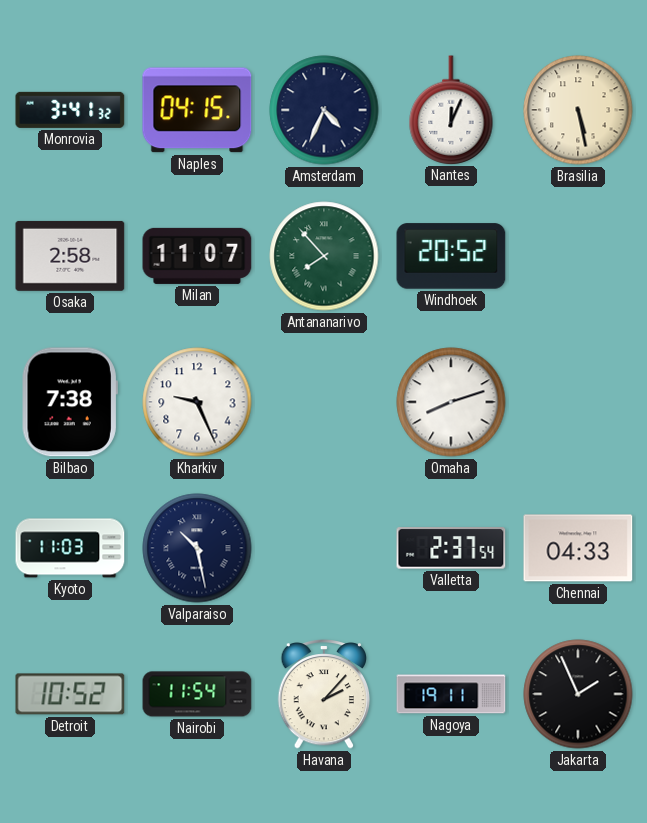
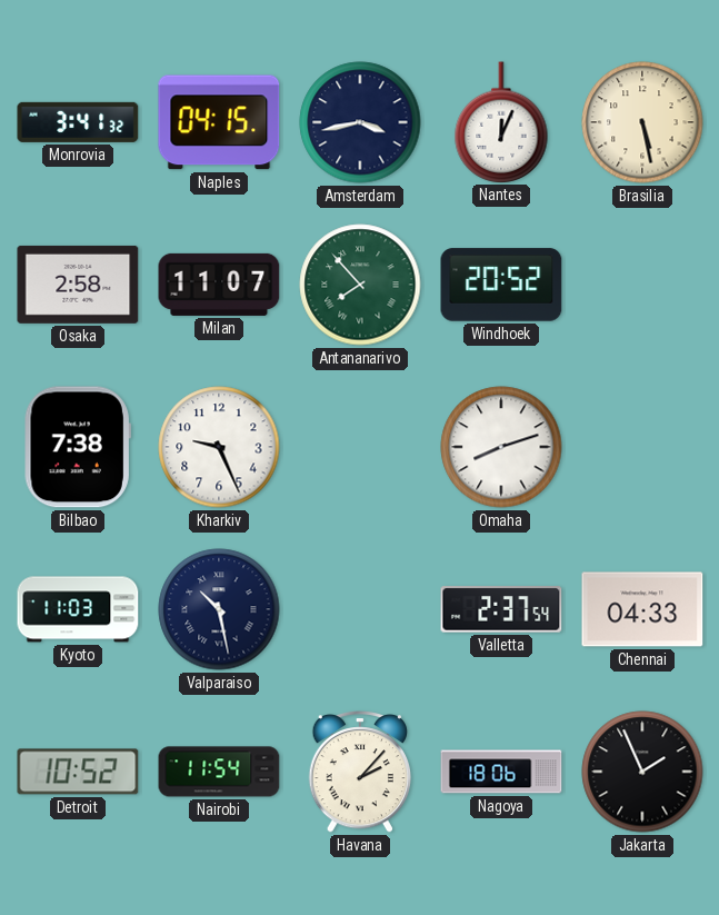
Amsterdam: 4:34 -> 3:43 (360, 122)
Nagoya: 19:11 -> 18:06 (501, 772)
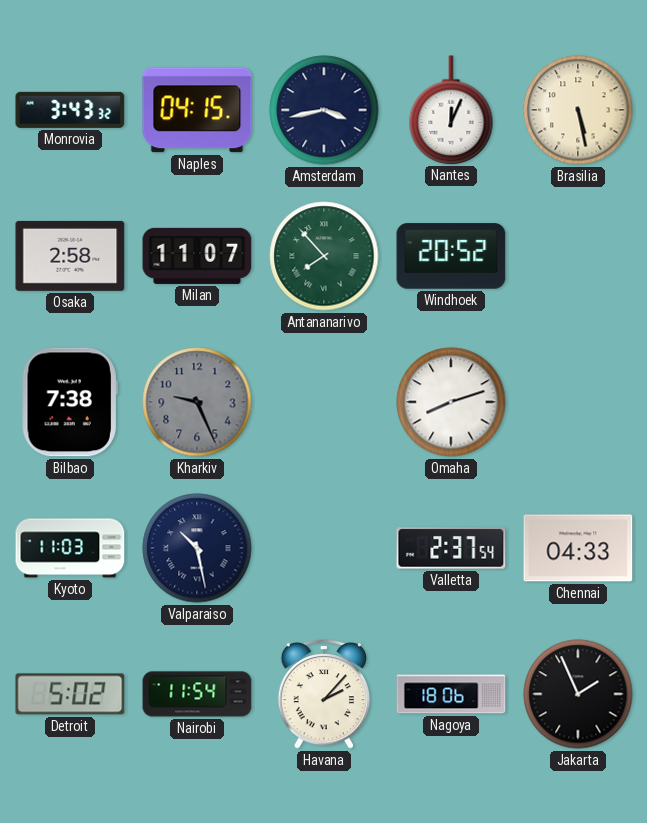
Monrovia: 3:41 -> 3:43 (70, 110)
Kharkiv dial: white -> grey (197, 402)
Detroit: 10:52 -> 5:02 (70, 694)
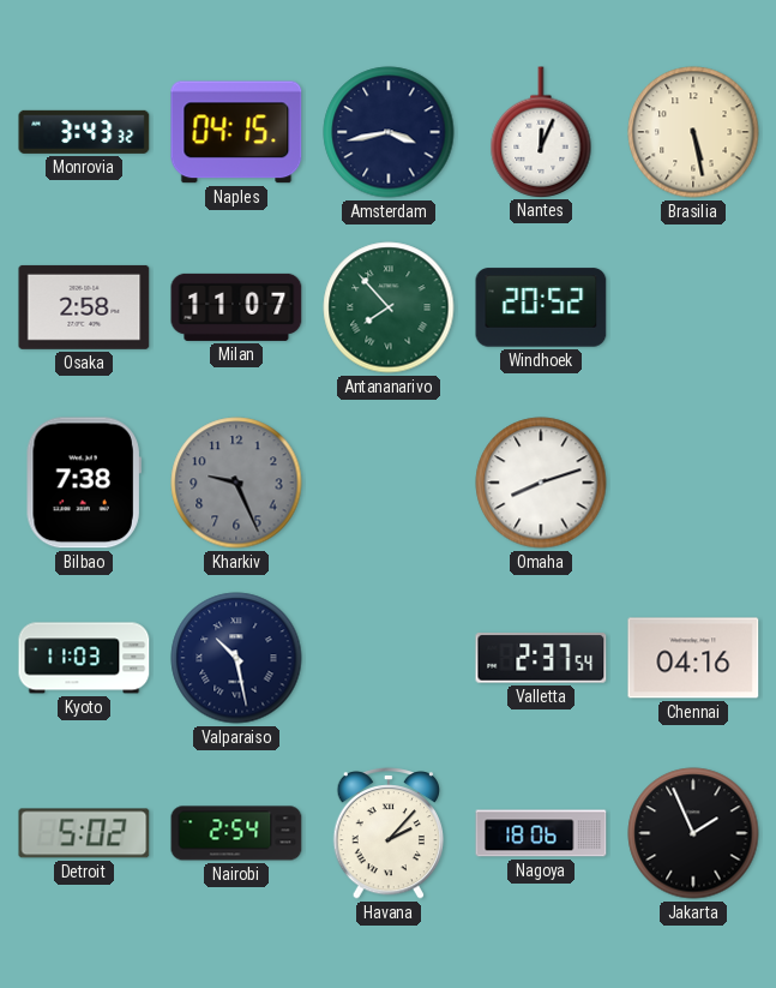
Chennai: 04:33 -> 04:16 (693, 658)
Nairobi: 11:54 -> 2:54 (236, 833)
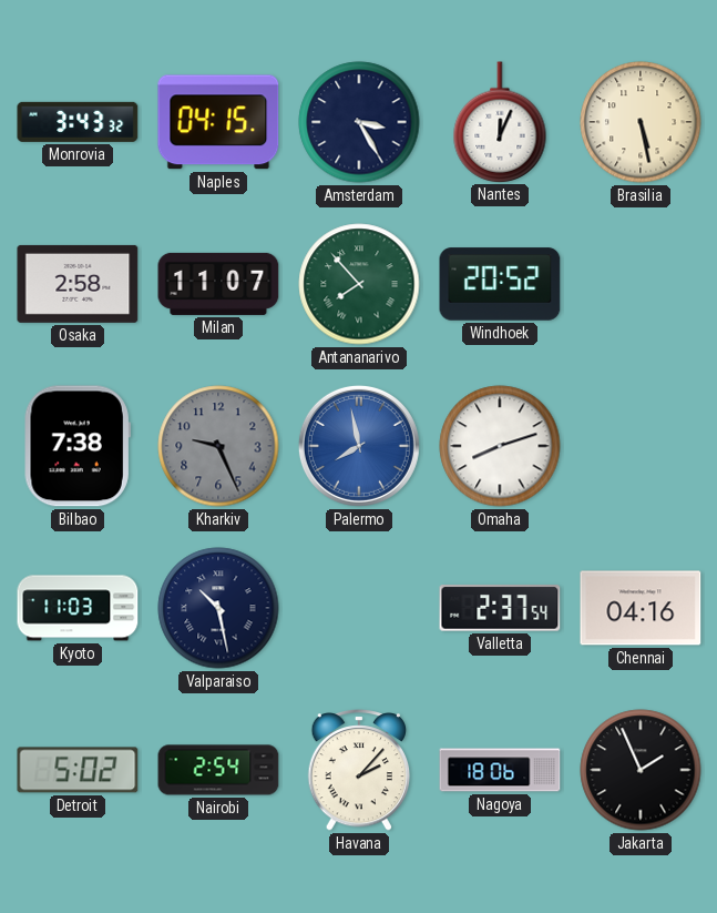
Amsterdam: 3:43 -> 3:25 (359, 122)
Palermo: none -> 7:58 (359, 446)
